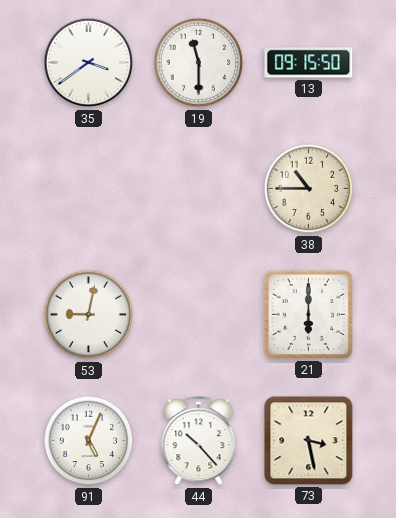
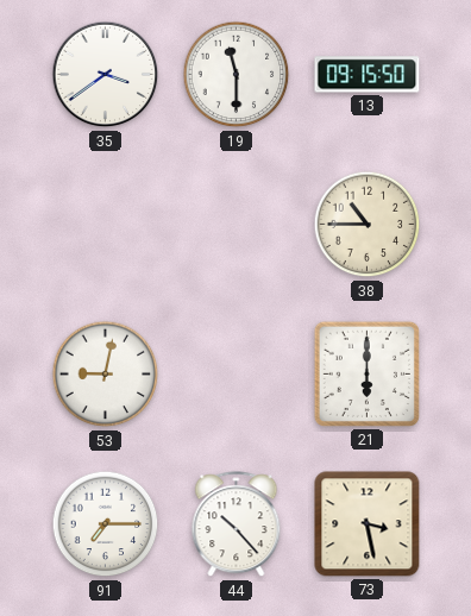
91: 5:04 -> 7:15 (106, 524)
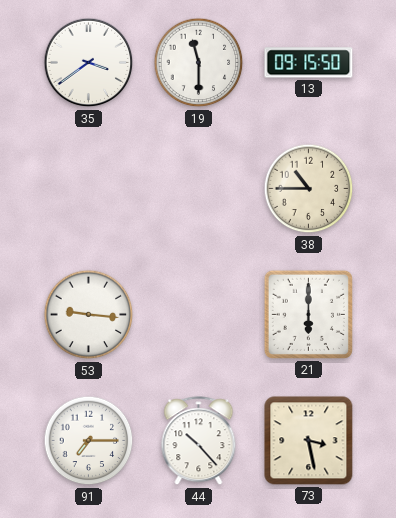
53: 9:02 -> 9:16 (89, 315)
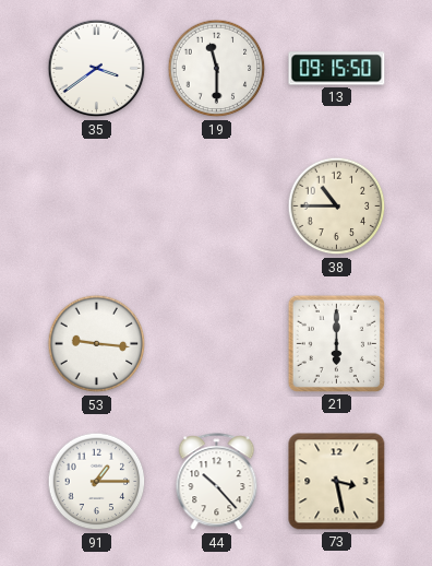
91: 7:15 -> 1:15 (97, 482)
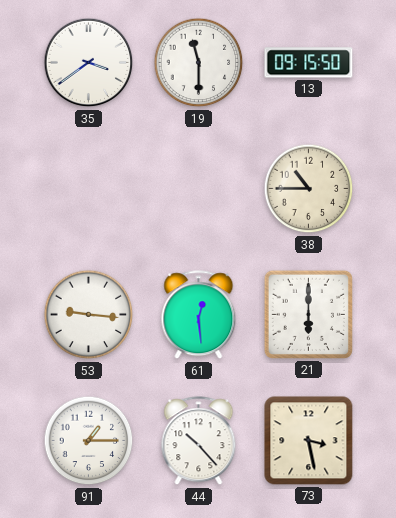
61: none -> 12:29 (199, 315)
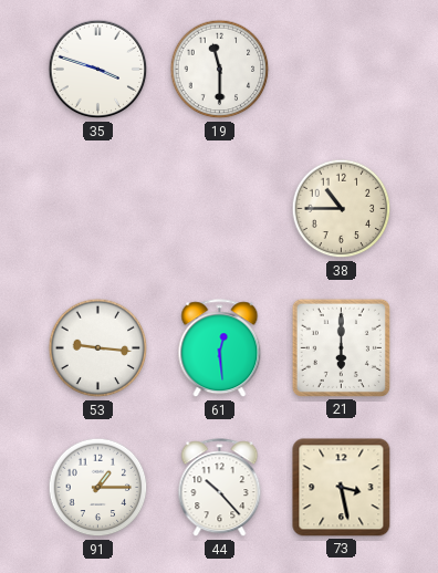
35: 3:39 -> 3:48 (98, 70)
13: 09:15 -> none (309, 63)
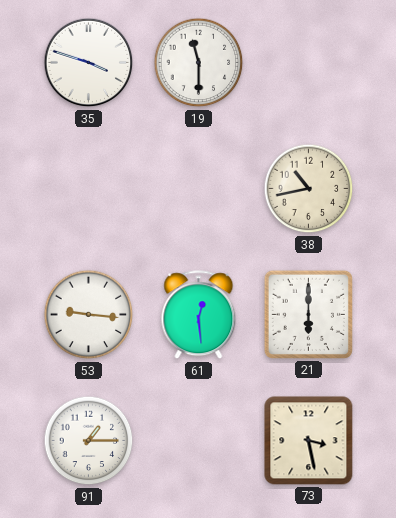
38: 10:45 -> 10:43 (309, 189)
44: 10:23 -> none (220, 488)
